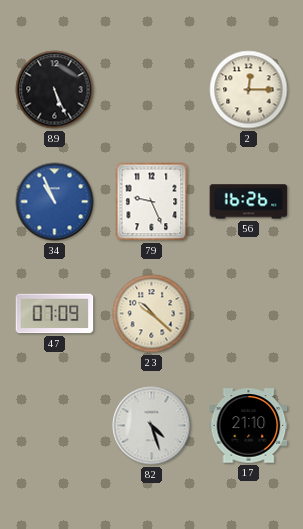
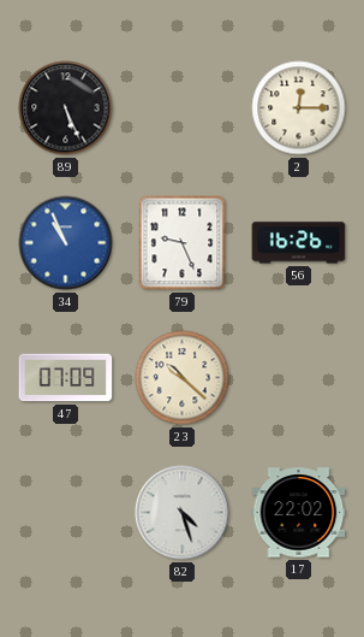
17: 21:10 -> 22:02 (299, 513)
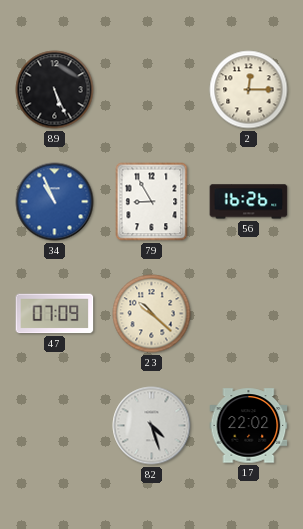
79: 9:26 -> 8:55 (152, 202)
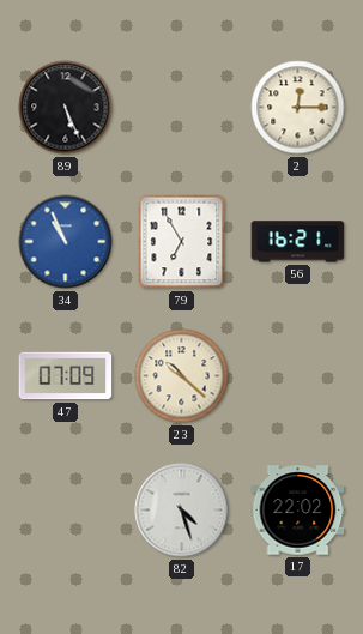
79: 8:55 -> 6:55 (182, 242)
56: 16:26 -> 16:21 (298, 242)
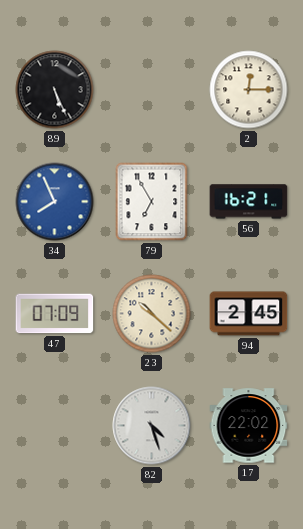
34: 10:56 -> 7:56 (55, 202)
94: none -> 2:45 (249, 314)
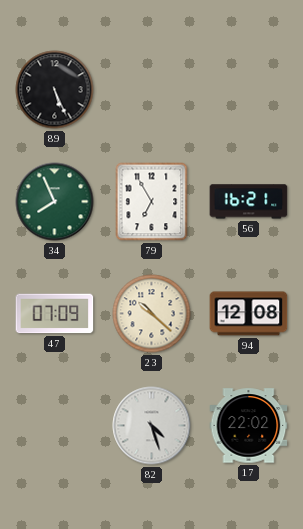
2: 12:15 -> none (249, 90)
34 dial: blue -> green (55, 202)
94: 2:45 -> 12:08 (249, 314)
